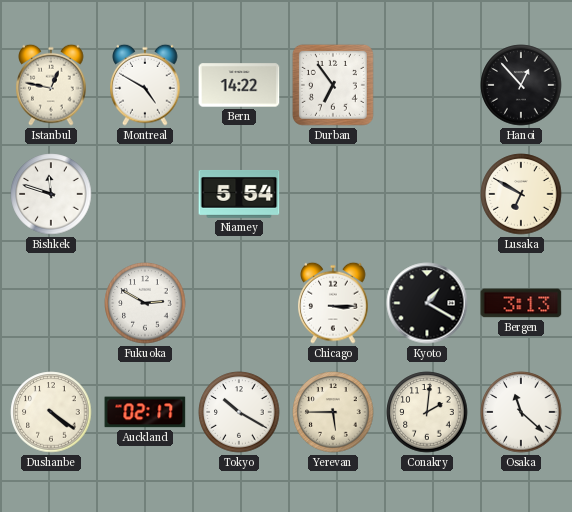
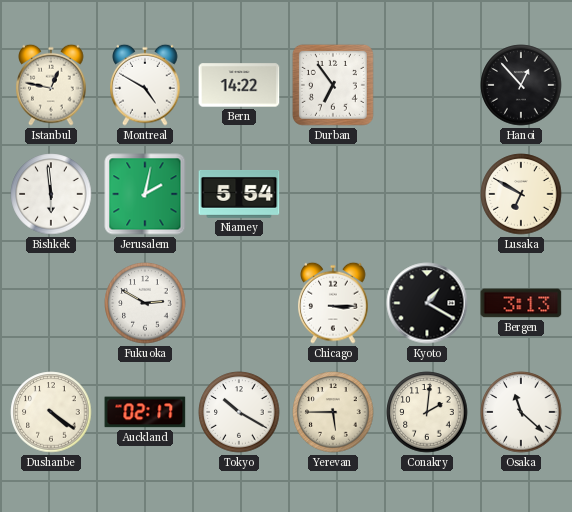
Bishkek: 11:48 -> 5:59 (51, 194)
Jerusalem: none -> 2:02 (145, 194)
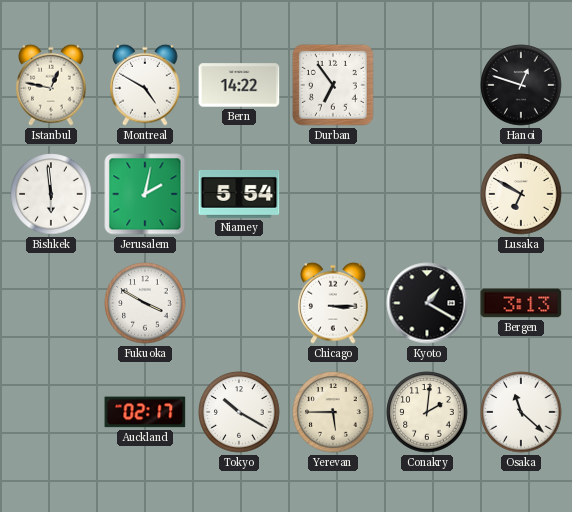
Hanoi: 12:53 -> 12:48 (521, 85)
Fukuoka: 2:50 -> 3:50 (145, 303)
Dushanbe: 4:21 -> none (51, 412)
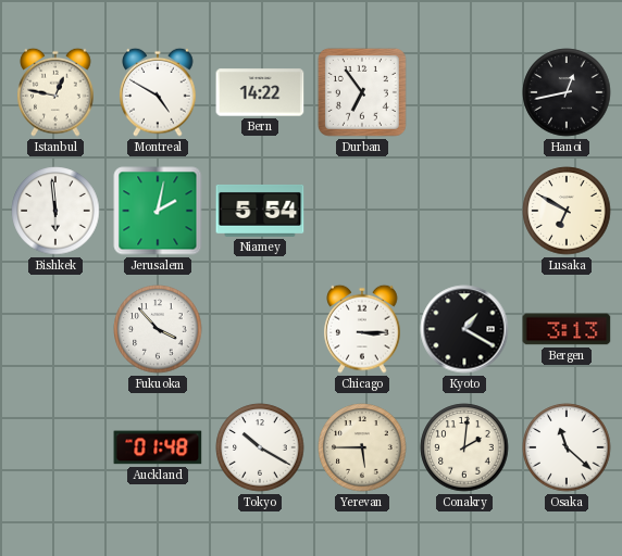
Hanoi: 12:48 -> 12:43 (567, 92)
Fukuoka: 3:50 -> 3:53 (158, 329)
Auckland: 02:17 -> 01:48 (158, 447)
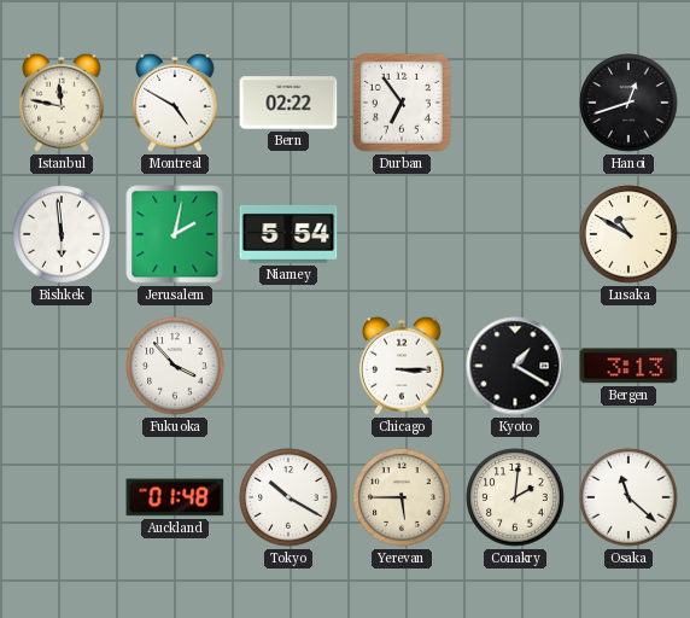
Istanbul: 12:47 -> 11:47 (62, 103)
Bern: 14:22 -> 02:22 (288, 103)
Hanoi: 12:43 -> 12:42 (628, 103)
Lusaka: 6:50 -> 10:50 (628, 234)
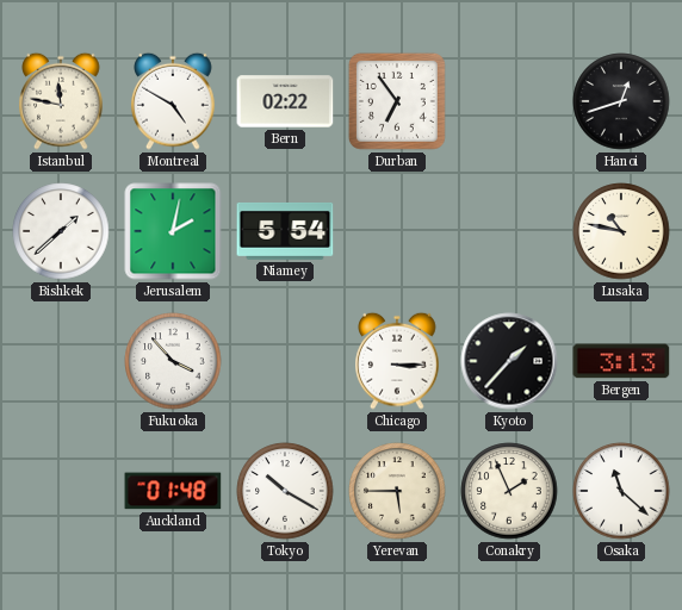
Bishkek: 5:59 -> 1:38 (61, 231)
Lusaka: 10:50 -> 10:47 (621, 231)
Kyoto: 1:20 -> 1:37 (509, 361)
Conakry: 2:01 -> 1:56 (509, 491)
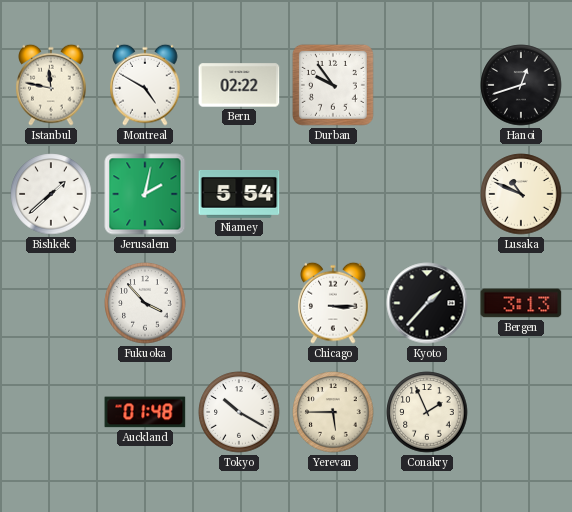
Durban: 6:54 -> 9:54 (333, 85)
Lusaka: 10:47 -> 10:49 (521, 194)
Osaka: 11:22 -> none (621, 491)
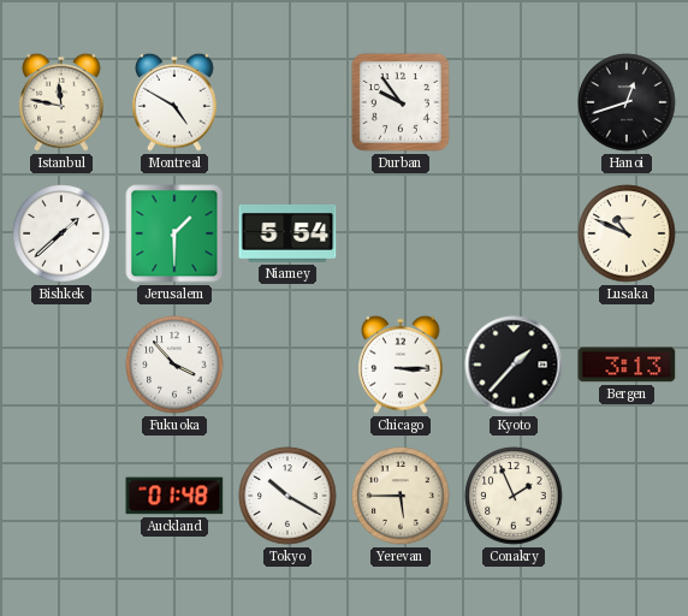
Bern: 02:22 -> none (239, 85)
Jerusalem: 2:02 -> 1:30 (174, 233)
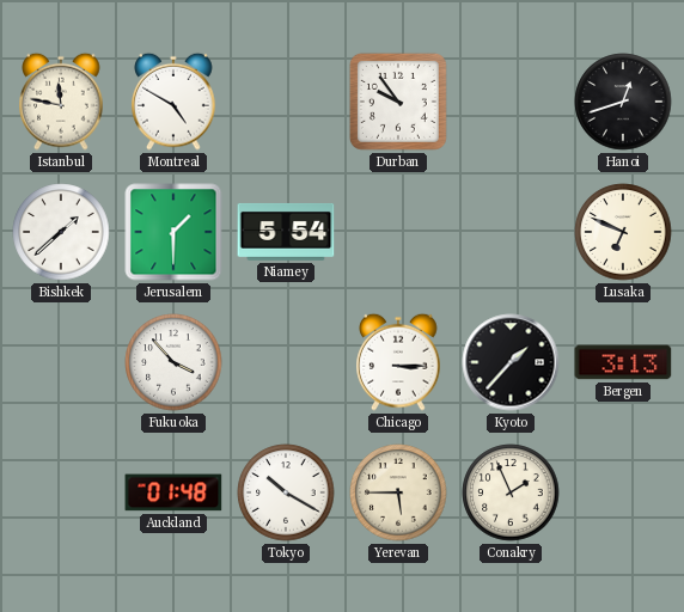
Lusaka: 10:49 -> 6:49 (623, 232)
